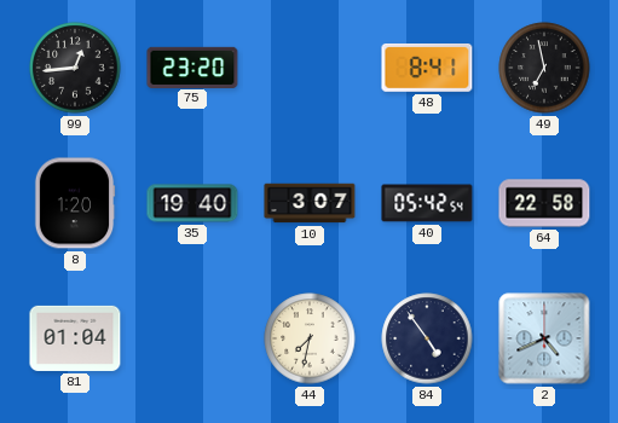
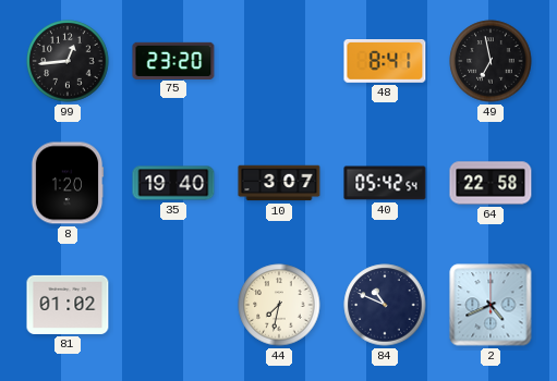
81: 01:04 -> 01:02 (68, 305)
84: 4:54 -> 10:49 (385, 305)
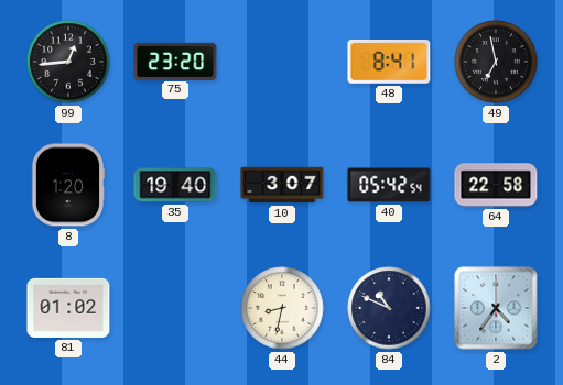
44: 7:32 -> 8:32 (282, 308)
2: 4:41 -> 4:36 (496, 308)
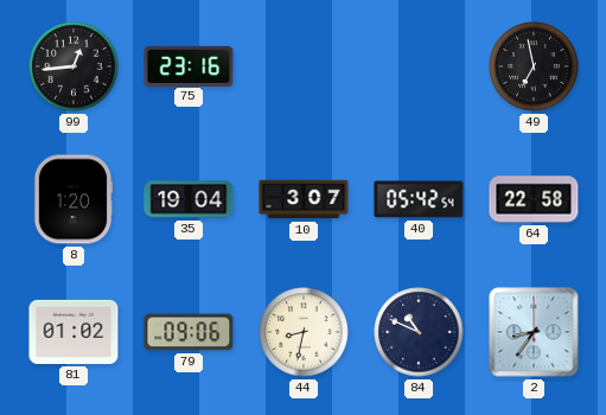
75: 23:20 -> 23:16 (189, 65)
48: 8:41 -> none (389, 63)
35: 19:40 -> 19:04 (189, 199)
79: none -> 09:06 (189, 332)
2: 4:36 -> 8:36 (534, 332)
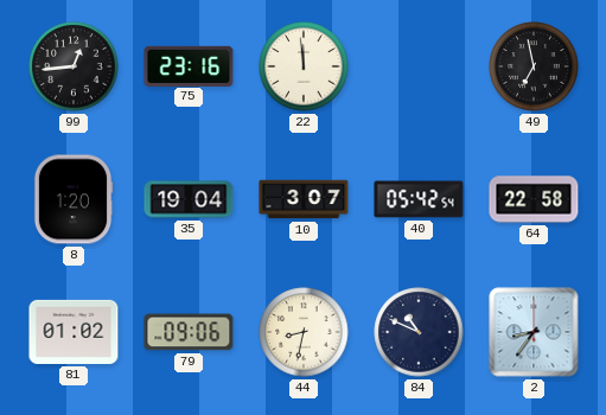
22: none -> 11:59 (304, 66)
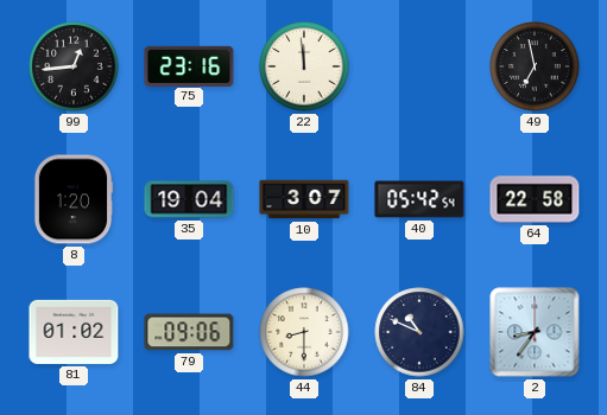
44: 8:32 -> 8:30 (304, 332)
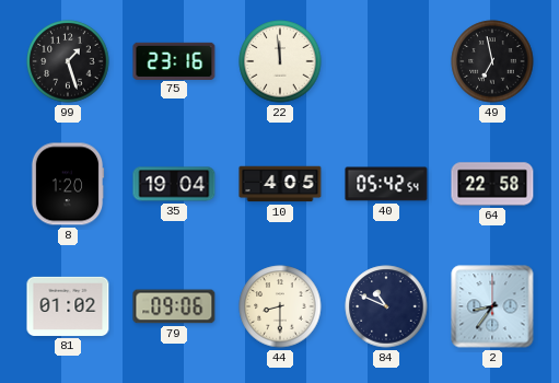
99: 12:44 -> 1:27 (68, 61)
10: 3:07 -> 4:05 (280, 184)
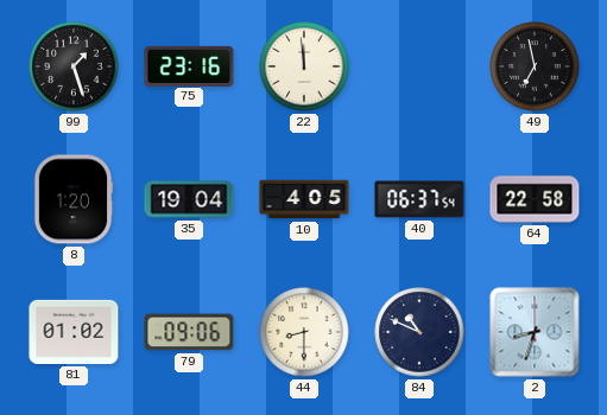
40: 05:42 -> 06:37 (419, 199)
2: 8:36 -> 8:33 (535, 332)
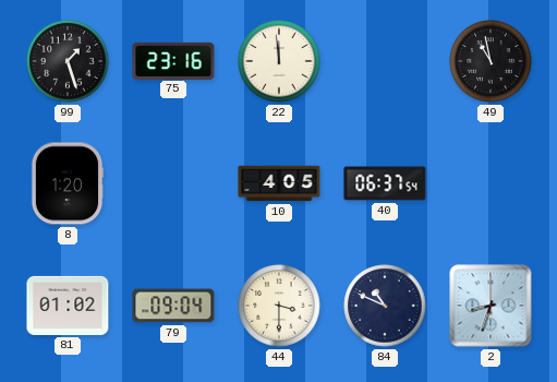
49: 6:58 -> 10:58 (491, 61)
35: 19:04 -> none (189, 199)
64: 22:58 -> none (535, 199)
79: 09:06 -> 09:04 (173, 306)
44: 8:30 -> 3:30 (279, 306)
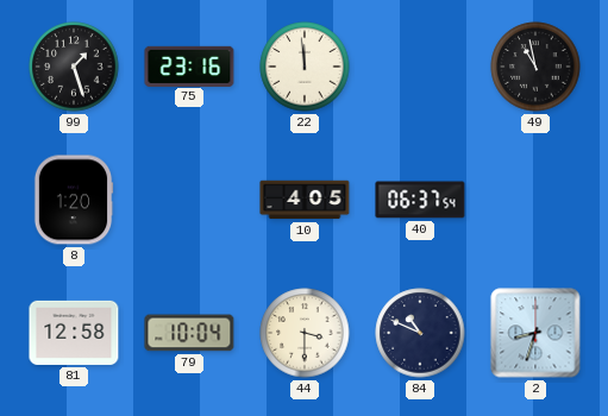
81: 01:02 -> 12:58 (74, 333)
79: 09:04 -> 10:04 (189, 333)
